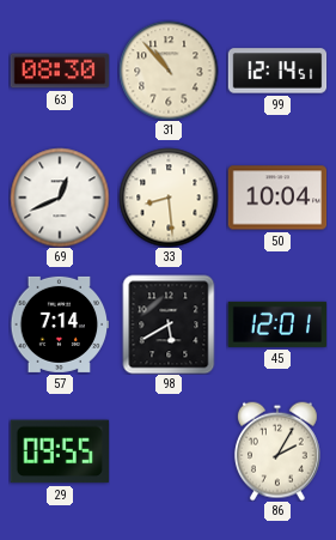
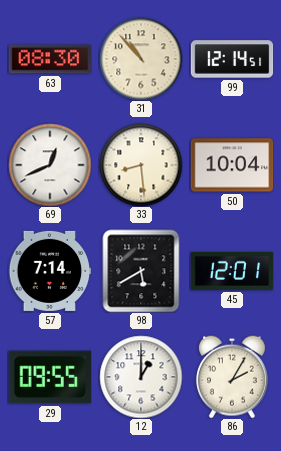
12: none -> 1:00 (141, 377)
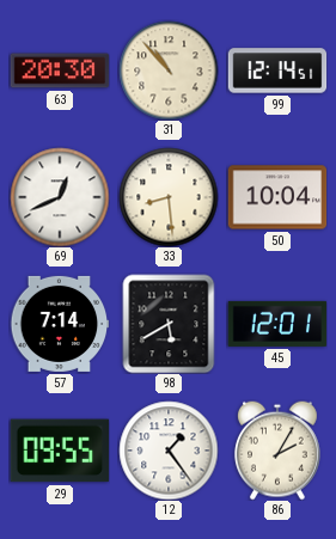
63: 08:30 -> 20:30 (60, 71)
12: 1:00 -> 1:24 (169, 451)
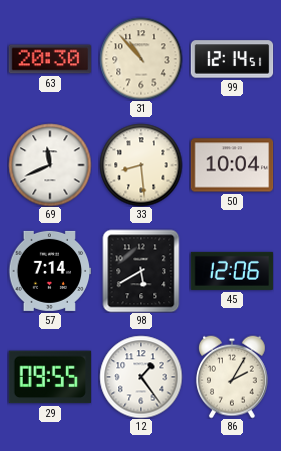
69: 12:41 -> 11:41 (50, 165)
45: 12:01 -> 12:06 (232, 271)
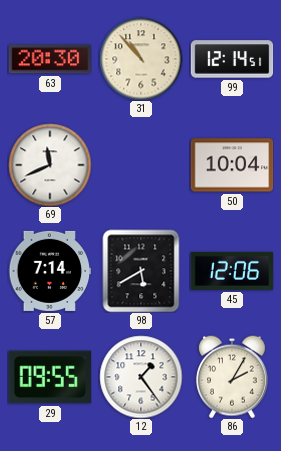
33: 8:29 -> none (141, 165)
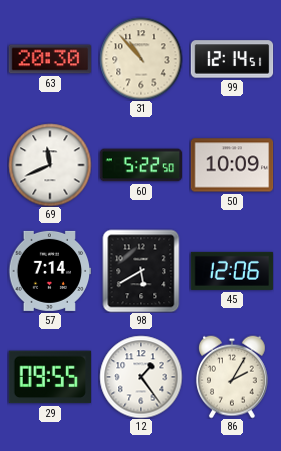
60: none -> 5:22 (141, 165)
50: 10:04 -> 10:09 (232, 165)
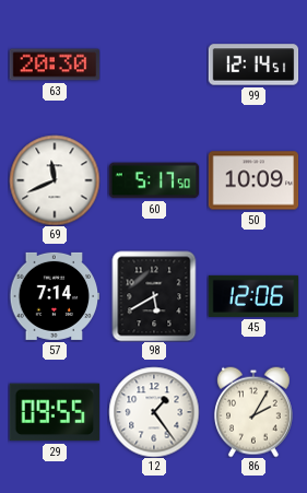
31: 10:53 -> none (141, 59)
60: 5:22 -> 5:17 (154, 180)
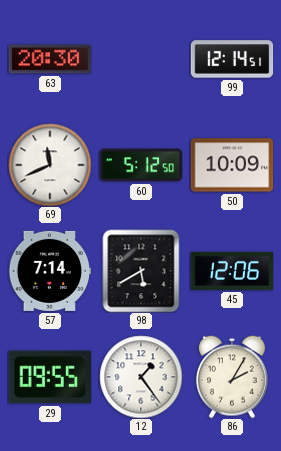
60: 5:17 -> 5:12 (141, 165)
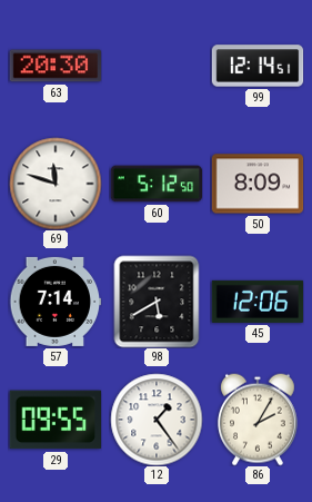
69: 11:41 -> 11:48 (56, 184)
50: 10:09 -> 8:09 (258, 184)
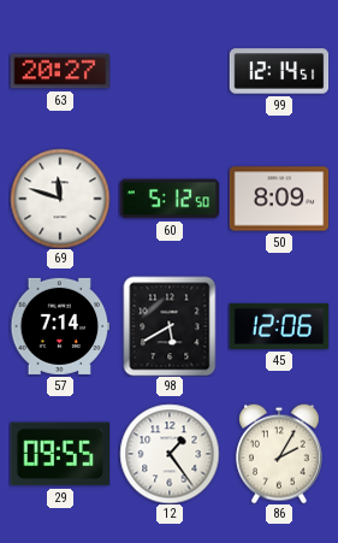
63: 20:30 -> 20:27 (60, 71)
